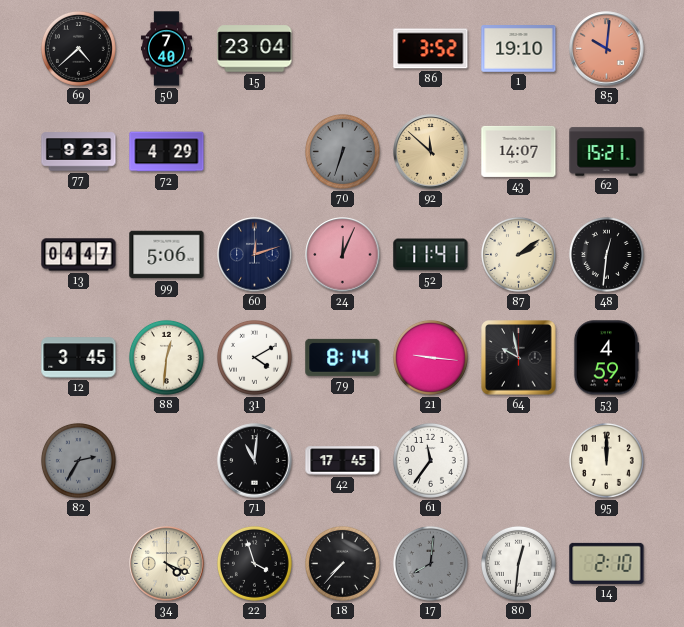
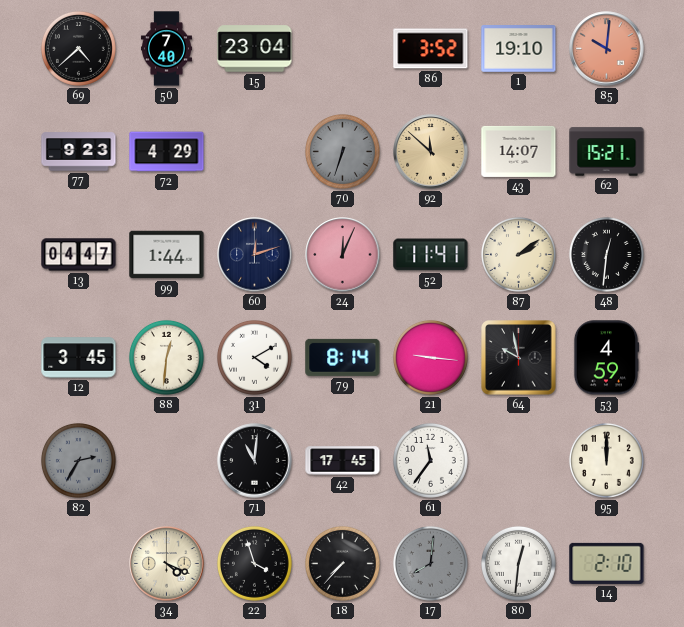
99: 5:06 -> 1:44 (167, 255)
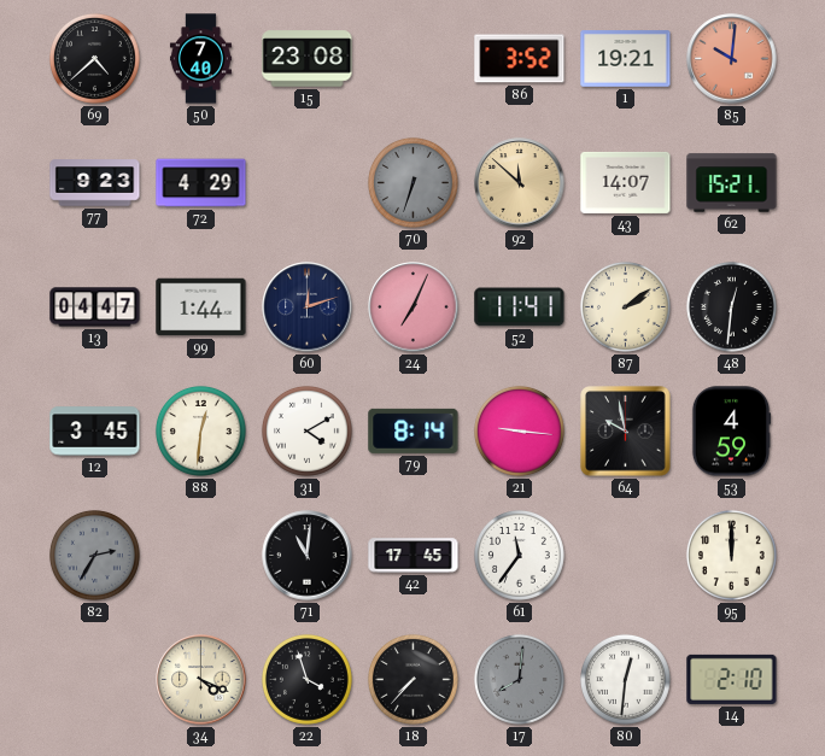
15: 23:04 -> 23:08 (308, 59)
1: 19:10 -> 19:21 (626, 59)
24: 12:04 -> 7:04 (414, 307)
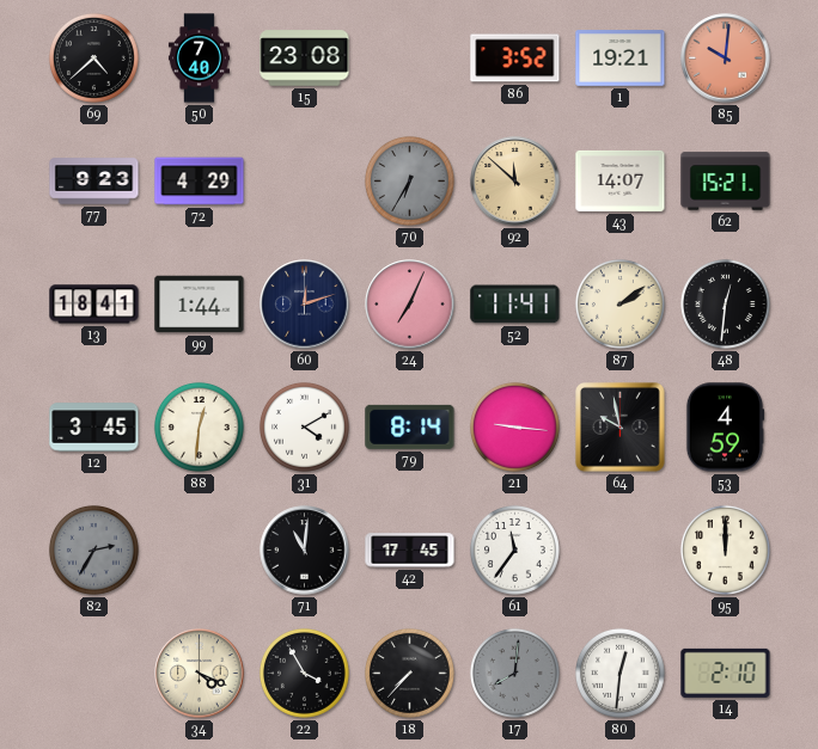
70: 6:33 -> 6:35 (409, 180)
13: 04:47 -> 18:41 (94, 305)
22: 3:57 -> 3:55 (304, 673)
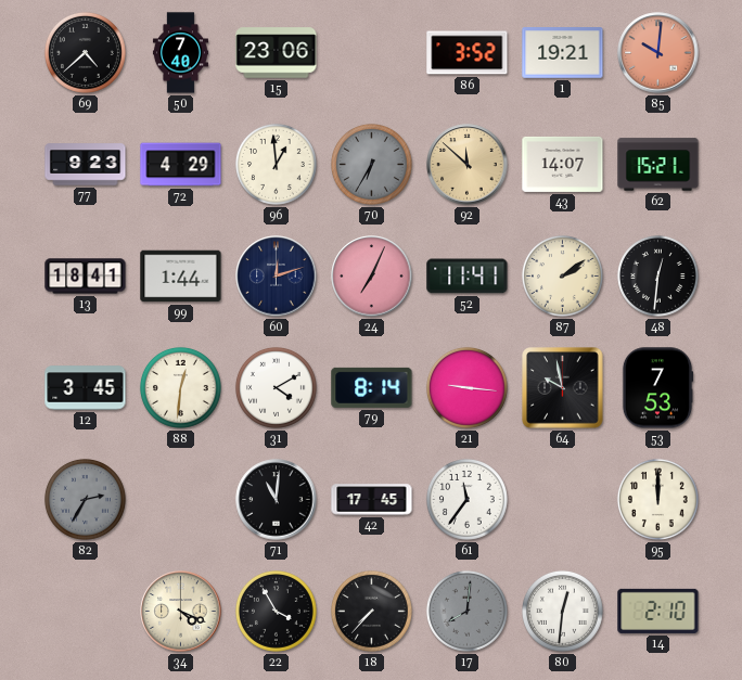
15: 23:08 -> 23:06 (277, 53)
96: none -> 12:59 (276, 164)
53: 4:59 -> 7:53 (657, 388)
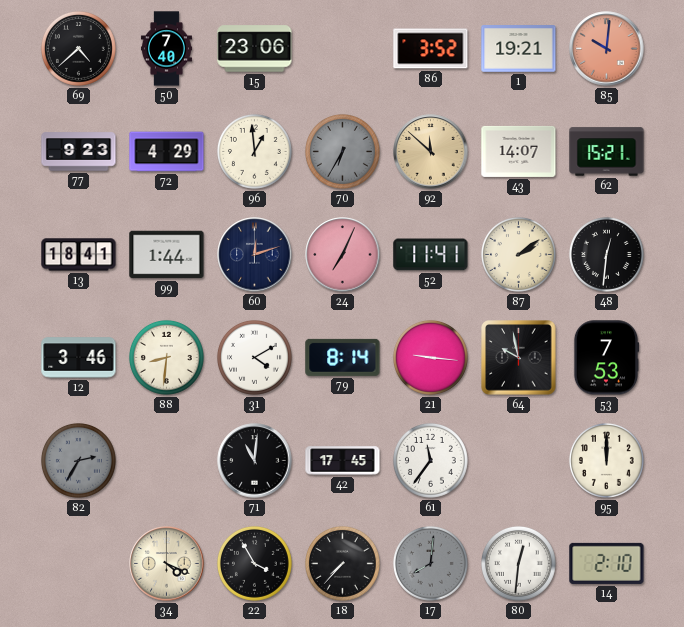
12: 3:45 -> 3:46 (79, 358)
88: 12:31 -> 8:31 (166, 357)
